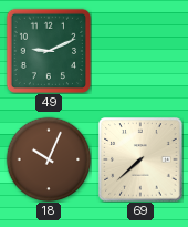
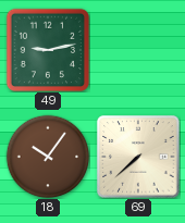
49: 9:11 -> 9:13 (48, 50)
18: 10:04 -> 10:06 (48, 157)
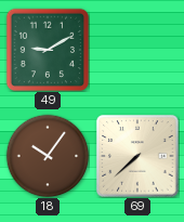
49: 9:13 -> 9:10 (48, 50)
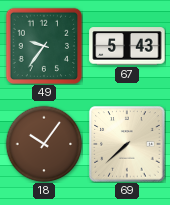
49: 9:10 -> 9:36 (44, 46)
67: none -> 5:43 (127, 46)
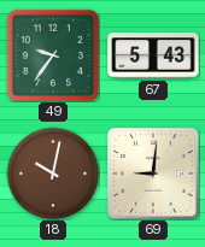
18: 10:06 -> 10:02 (53, 174)
69: 7:38 -> 9:01 (153, 174)
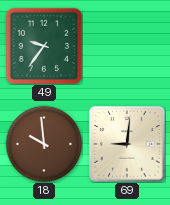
67: 5:43 -> none (153, 55)
18: 10:02 -> 9:59 (44, 144)
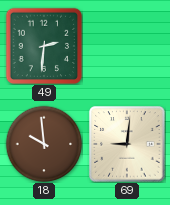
49: 9:36 -> 2:31 (44, 46)
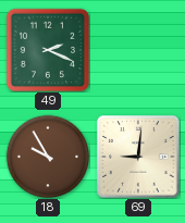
49: 2:31 -> 2:19 (48, 50)
18: 9:59 -> 9:55 (48, 157)
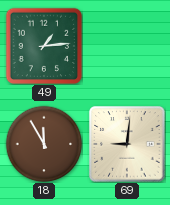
49: 2:19 -> 1:14 (44, 46)
18: 9:55 -> 11:55 (44, 144)
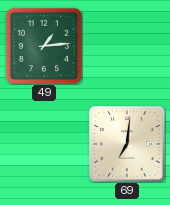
18: 11:55 -> none (44, 144)
69: 9:01 -> 7:01 (127, 144)
